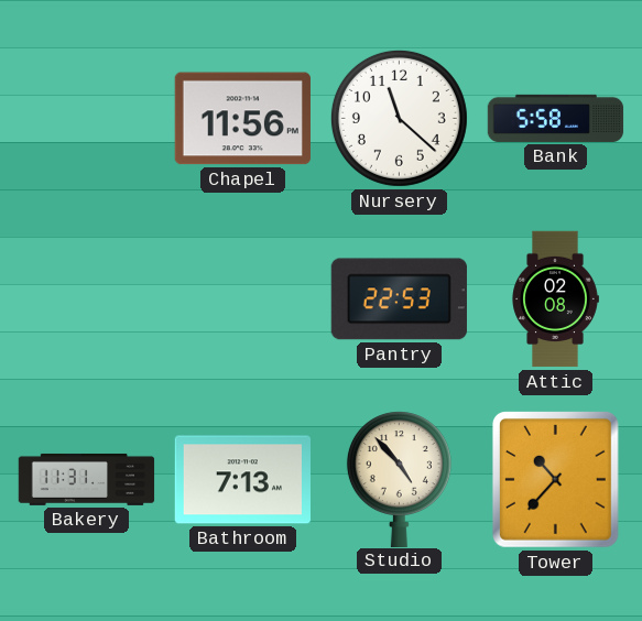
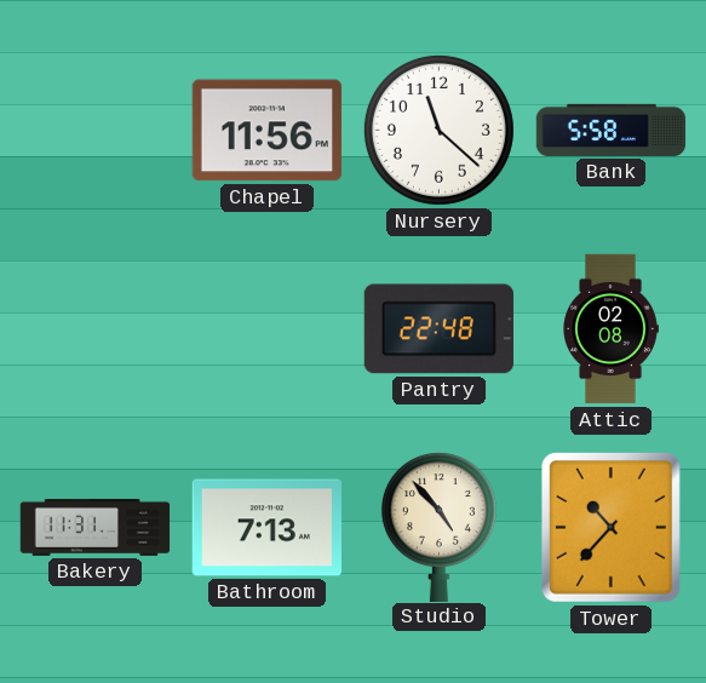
Pantry: 22:53 -> 22:48 (438, 329)
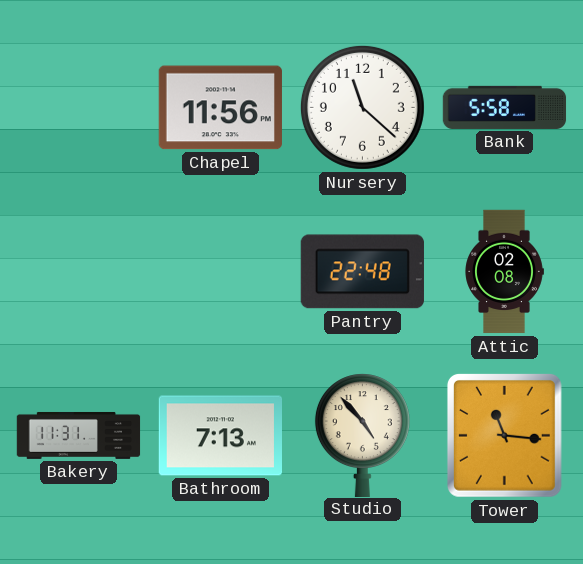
Tower: 10:37 -> 11:16 (504, 436)
